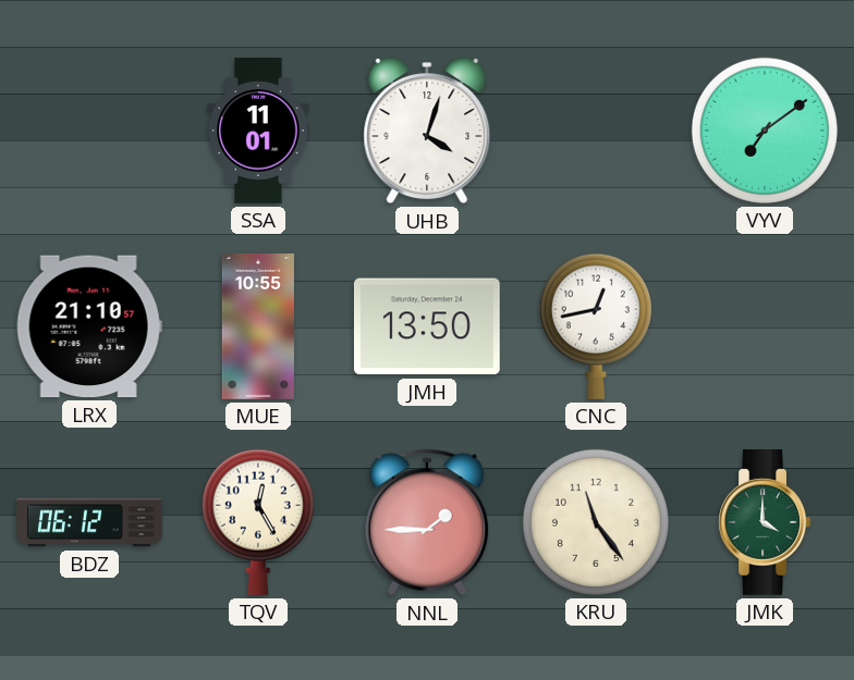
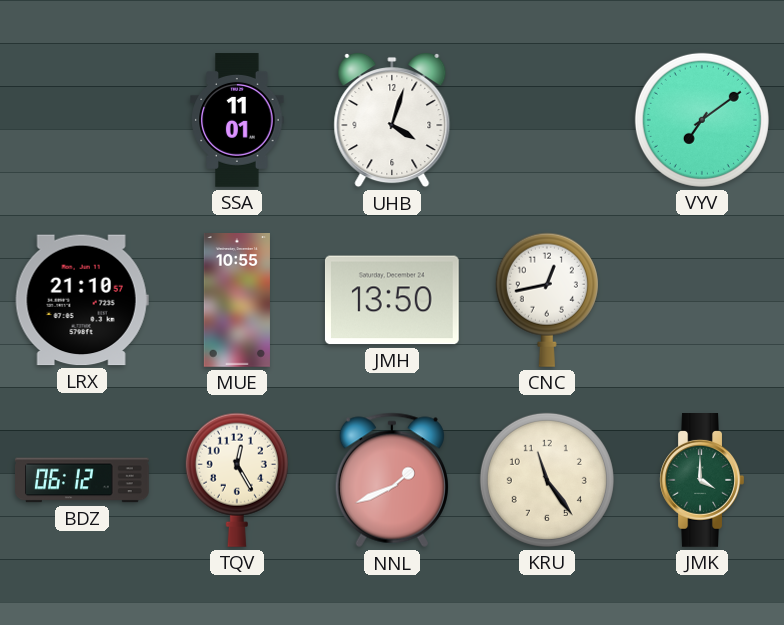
NNL: 1:45 -> 1:41 (392, 480)
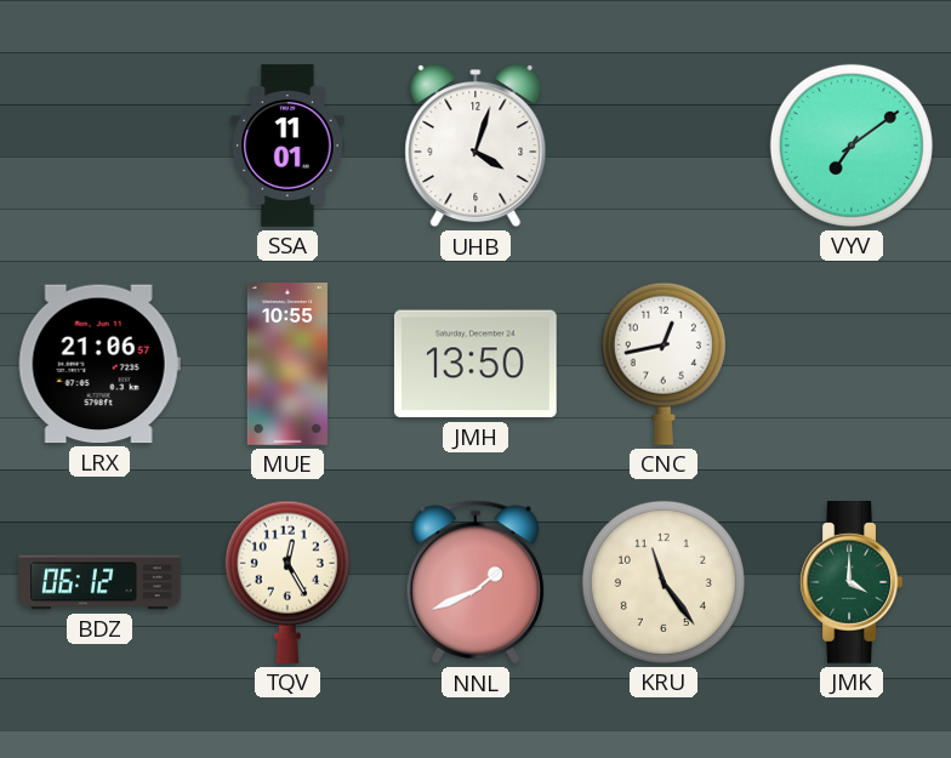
LRX: 21:10 -> 21:06 (99, 364)
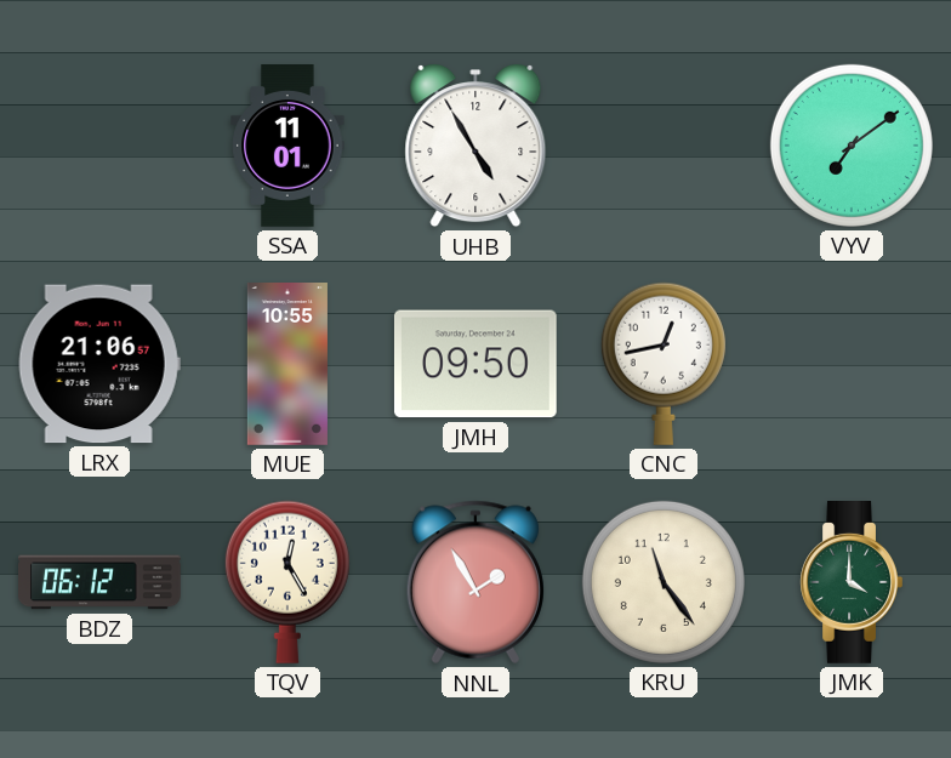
UHB: 4:03 -> 4:55 (475, 146)
JMH: 13:50 -> 09:50 (475, 364)
NNL: 1:41 -> 1:55 (475, 582)
